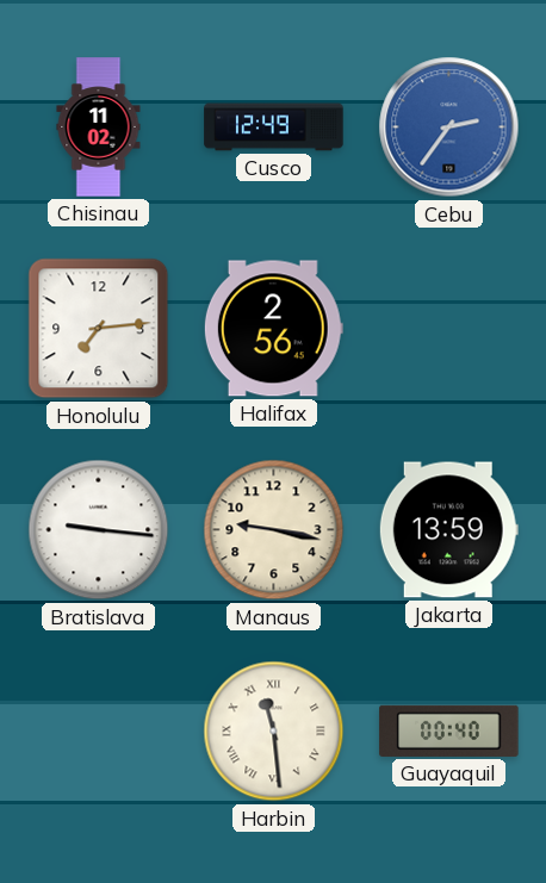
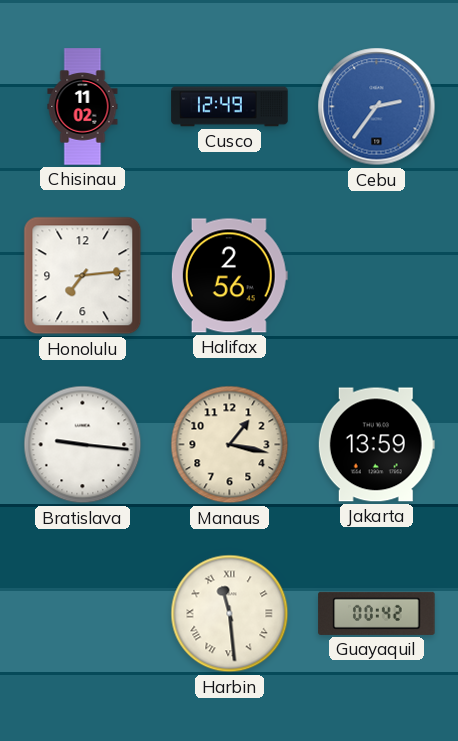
Manaus: 9:17 -> 1:17 (230, 445)
Guayaquil: 00:40 -> 00:42 (377, 613)
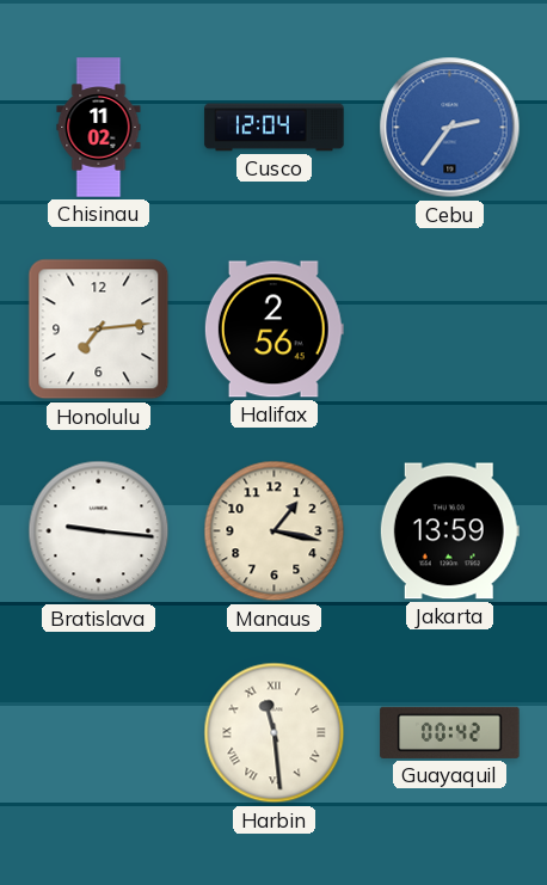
Cusco: 12:49 -> 12:04 (275, 128)
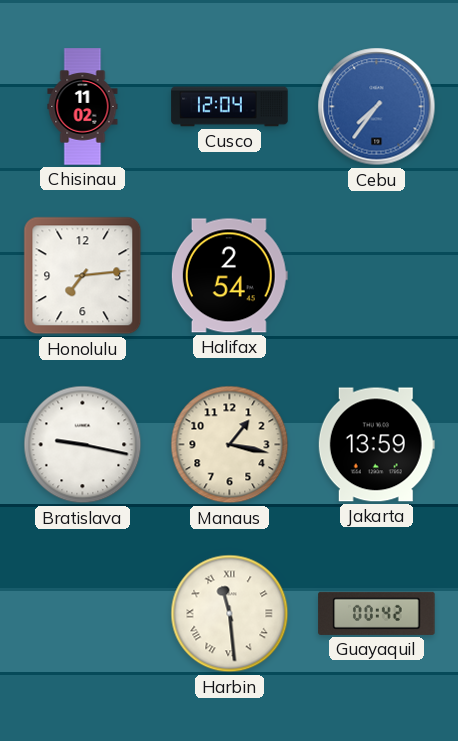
Cebu: 2:36 -> 7:36 (377, 107)
Halifax: 2:56 -> 2:54 (229, 276)
Bratislava: 9:16 -> 9:17 (83, 445)
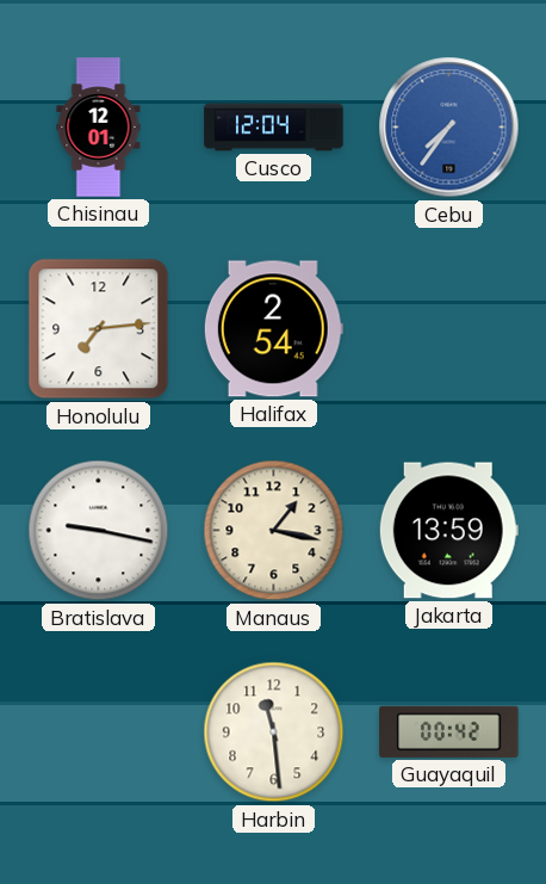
Chisinau: 11:02 -> 12:01 (99, 128)
Harbin numerals: Roman -> Arabic (274, 732)
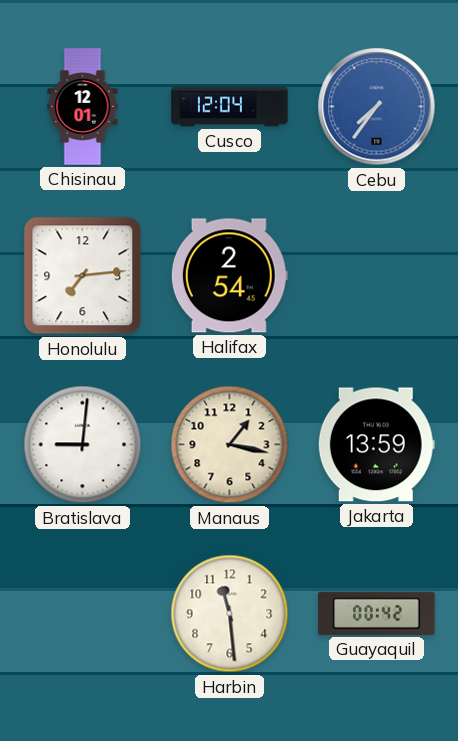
Bratislava: 9:17 -> 9:01 (83, 445)
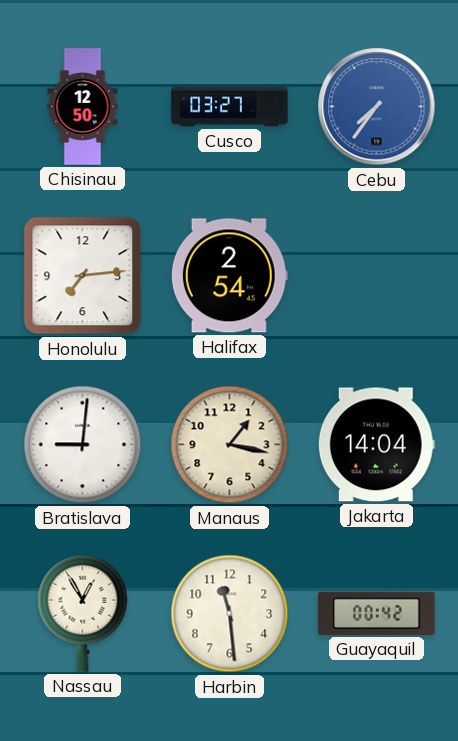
Chisinau: 12:01 -> 12:50 (83, 107)
Cusco: 12:04 -> 03:27 (230, 107)
Jakarta: 13:59 -> 14:04 (376, 445)
Nassau: none -> 12:55 (83, 613)
